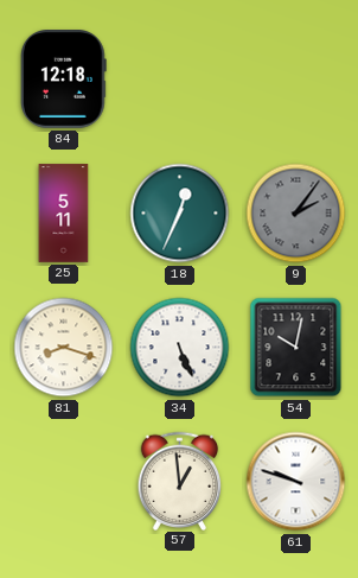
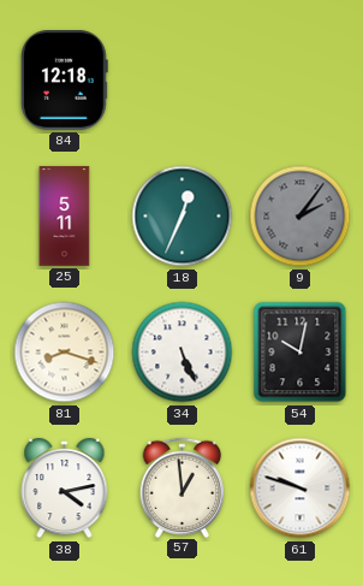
38: none -> 4:13 (65, 489)
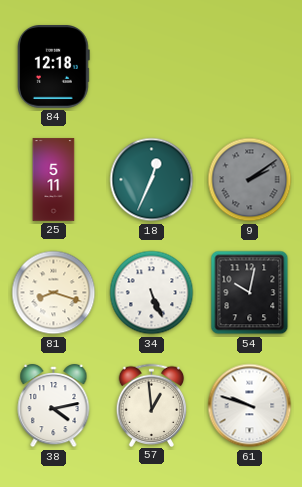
9: 2:06 -> 2:09 (250, 180)
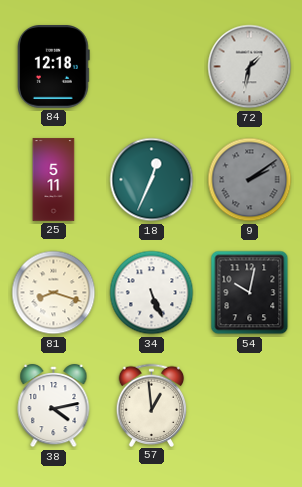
72: none -> 1:32 (250, 67)
61: 9:48 -> none (250, 406)
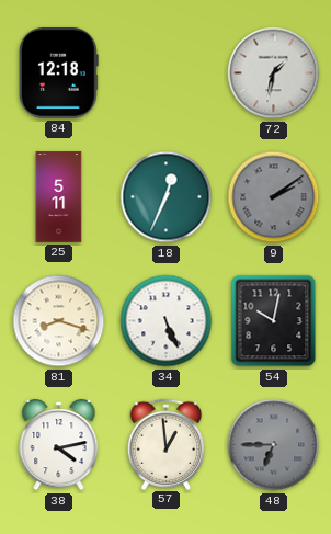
48: none -> 6:45 (274, 445)
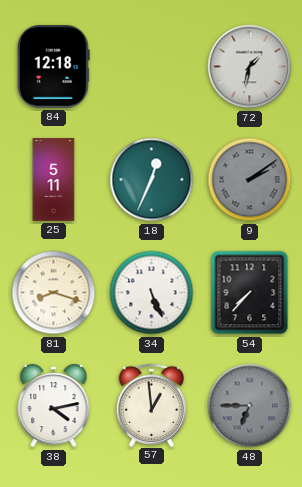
54: 10:02 -> 7:37 (250, 293)
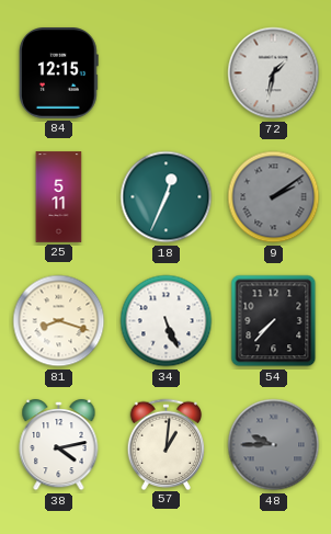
84: 12:18 -> 12:15 (58, 73)
57: 12:59 -> 1:01 (167, 444)
48: 6:45 -> 9:45 (274, 445)
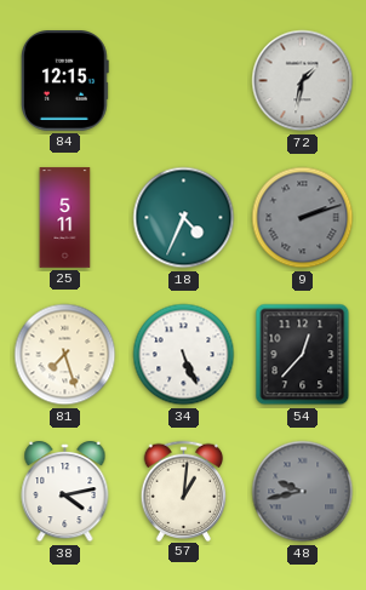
18: 12:34 -> 4:34 (184, 218)
9: 2:09 -> 2:12 (303, 218)
81: 8:18 -> 7:27 (65, 355)
54: 7:37 -> 12:37 (303, 355)
48: 9:45 -> 9:43 (303, 492)
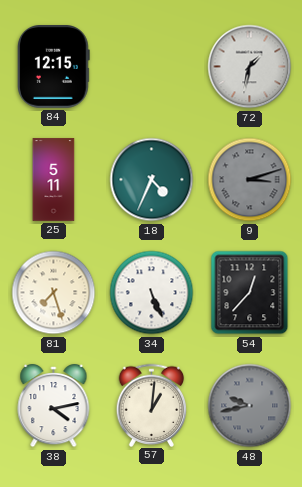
9: 2:12 -> 3:12 (250, 180)
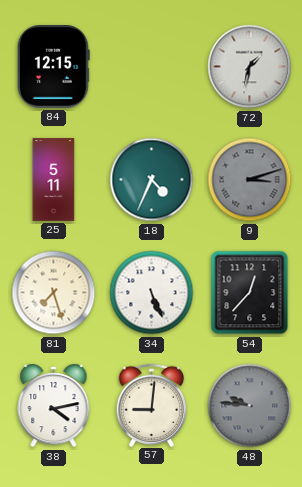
57: 1:01 -> 9:01 (152, 405)
48: 9:43 -> 9:46 (250, 406)
